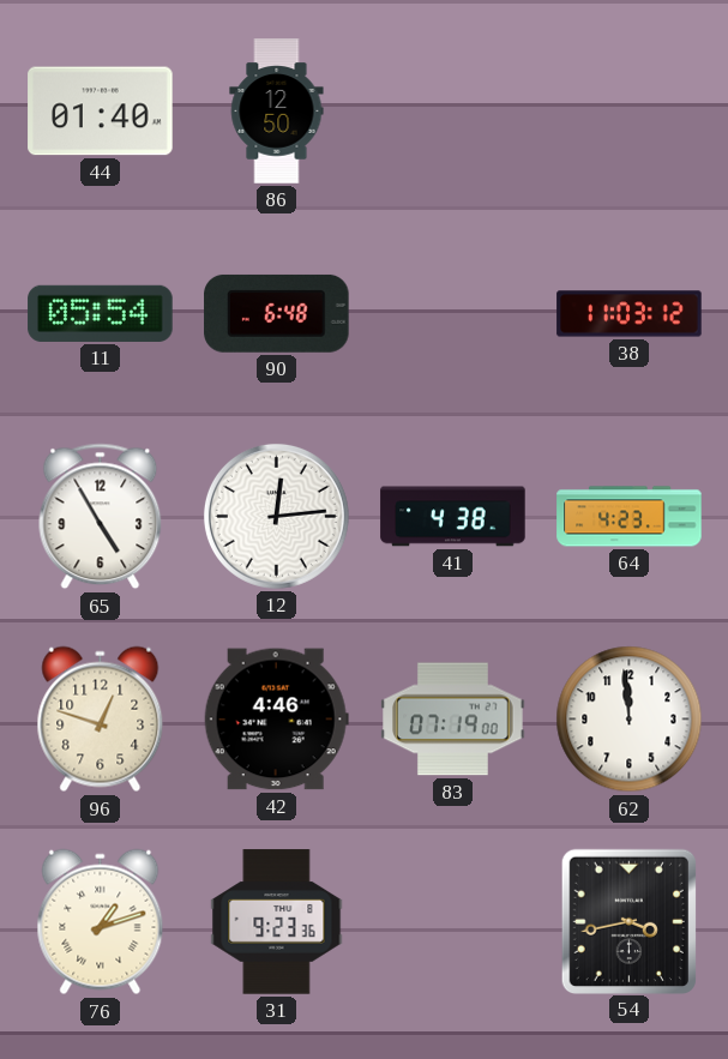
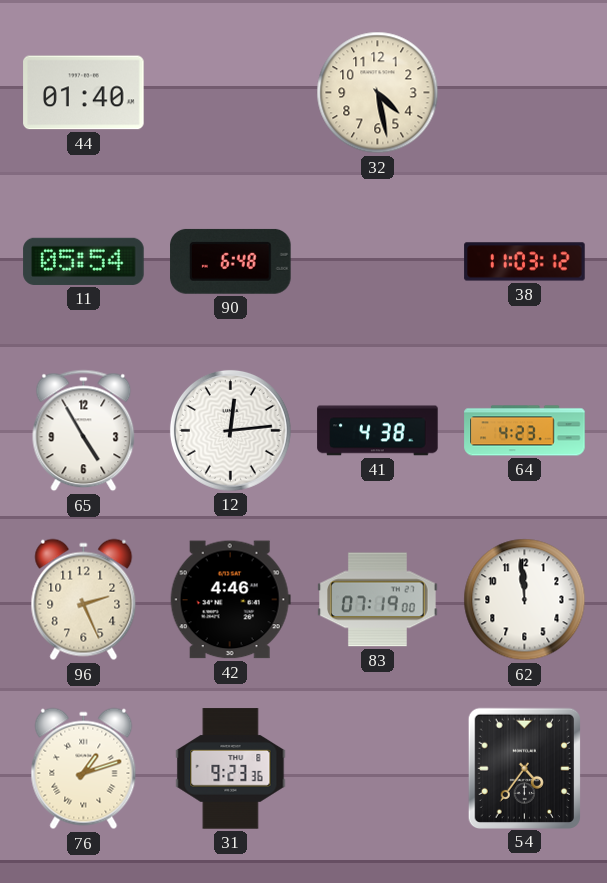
86: 12:50 -> none (277, 112)
32: none -> 4:28 (378, 93)
96: 12:48 -> 2:26 (84, 600)
54: 3:43 -> 4:36 (524, 768)
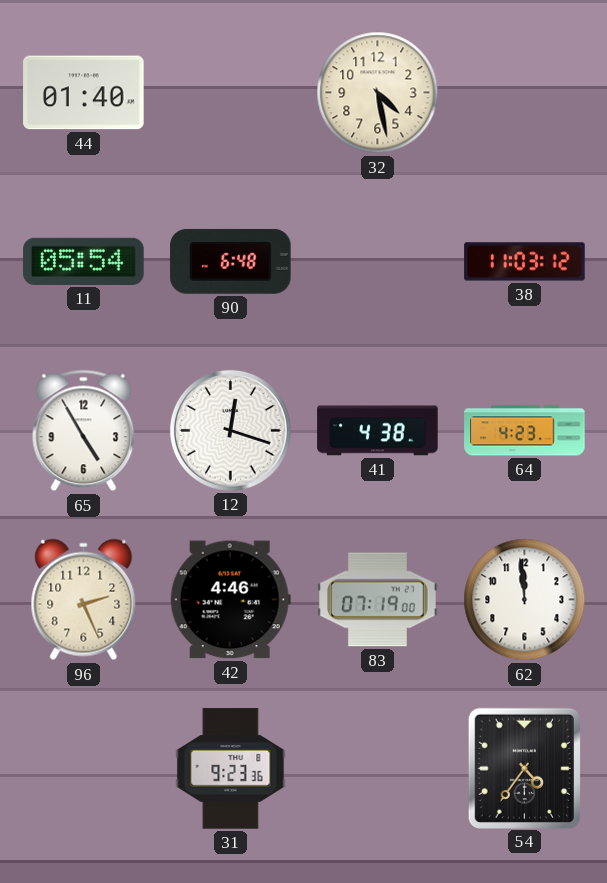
12: 12:14 -> 12:18 (230, 430)
76: 1:12 -> none (84, 769)
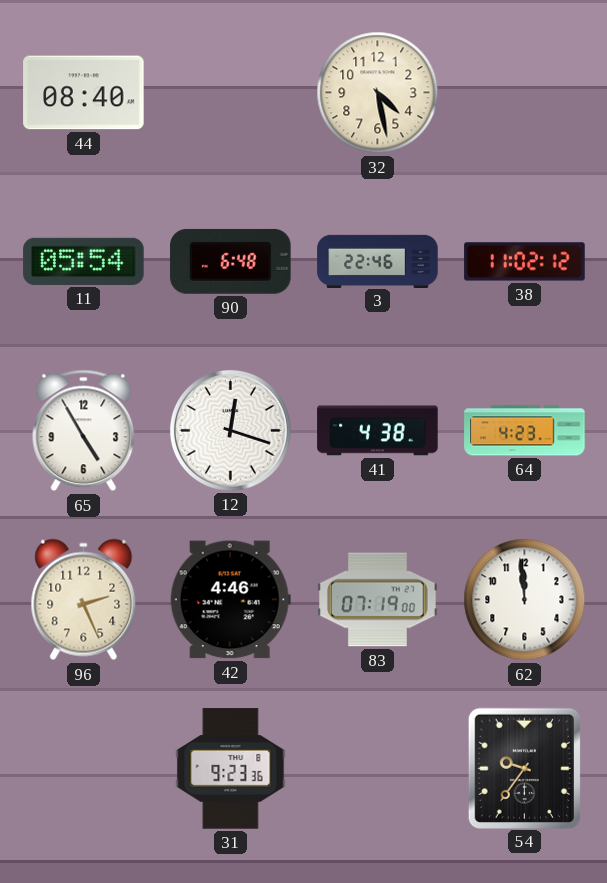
44: 01:40 -> 08:40 (84, 93)
3: none -> 22:46 (378, 261)
38: 11:03 -> 11:02 (525, 262)
54: 4:36 -> 9:36 (524, 768)
